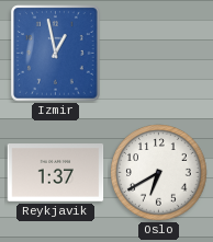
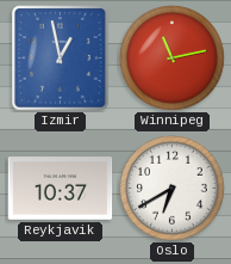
Winnipeg: none -> 11:13 (173, 59)
Reykjavik: 1:37 -> 10:37 (61, 189)
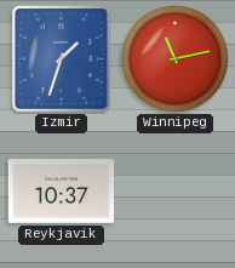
Izmir: 12:58 -> 1:33 (62, 59)
Oslo: 6:40 -> none (173, 189)
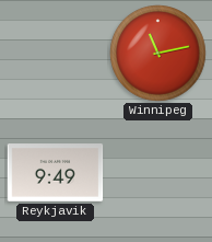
Izmir: 1:33 -> none (62, 59)
Reykjavik: 10:37 -> 9:49 (56, 173)
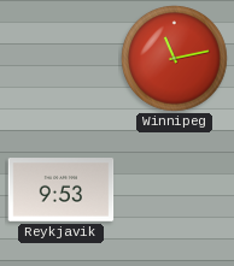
Reykjavik: 9:49 -> 9:53 (62, 190)
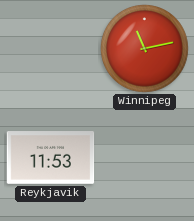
Reykjavik: 9:53 -> 11:53 (51, 158)
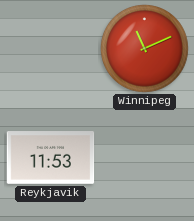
Winnipeg: 11:13 -> 11:11 (145, 49)
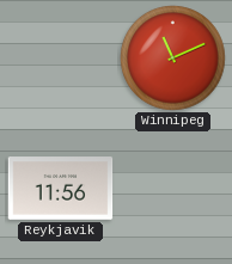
Reykjavik: 11:53 -> 11:56 (61, 189)
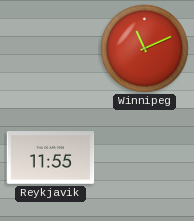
Reykjavik: 11:56 -> 11:55 (51, 158)
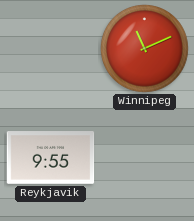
Reykjavik: 11:55 -> 9:55 (51, 158)
